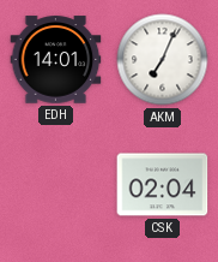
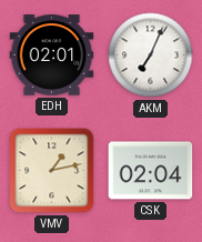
EDH: 14:01 -> 02:01 (52, 56)
VMV: none -> 1:13 (52, 171)
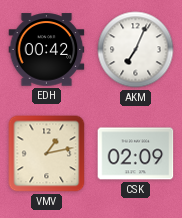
EDH: 02:01 -> 00:42 (47, 50)
CSK: 02:04 -> 02:09 (136, 154)
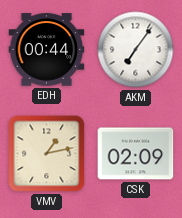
EDH: 00:42 -> 00:44 (47, 50)
AKM: 7:04 -> 7:06 (136, 50)
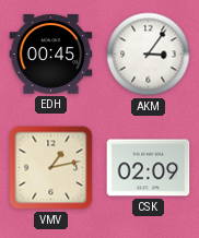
EDH: 00:44 -> 00:45 (51, 55)
AKM: 7:06 -> 3:06 (149, 55)
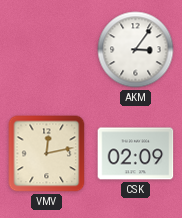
EDH: 00:45 -> none (51, 55)
VMV: 1:13 -> 12:13 (47, 154)
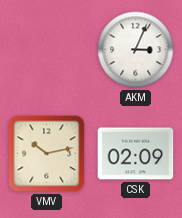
AKM: 3:06 -> 3:04 (136, 50)
VMV: 12:13 -> 10:13 (47, 154)
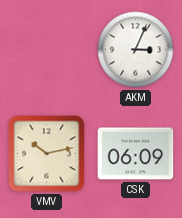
CSK: 02:09 -> 06:09 (136, 154)
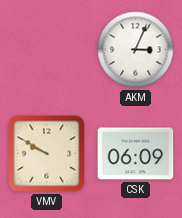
VMV: 10:13 -> 9:50 (47, 154)
